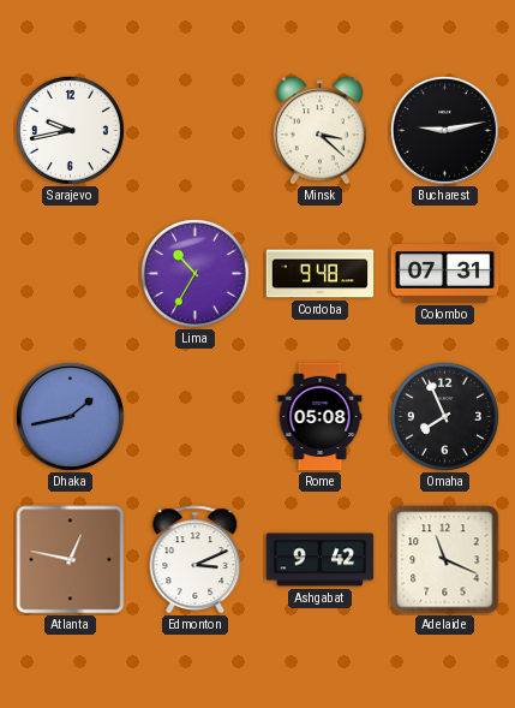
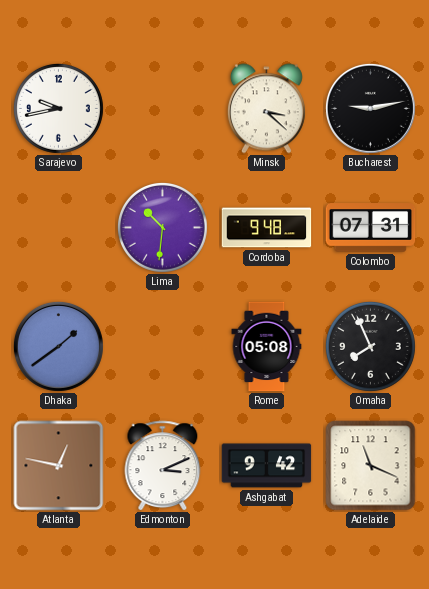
Lima: 10:35 -> 10:31 (162, 227)
Dhaka: 1:43 -> 1:39 (58, 346)
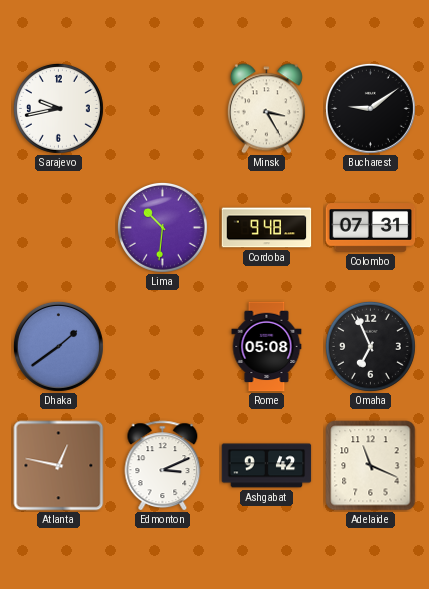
Minsk: 3:22 -> 3:25 (266, 109)
Bucharest: 9:13 -> 9:09 (370, 108)
Omaha: 7:56 -> 6:56 (370, 346)
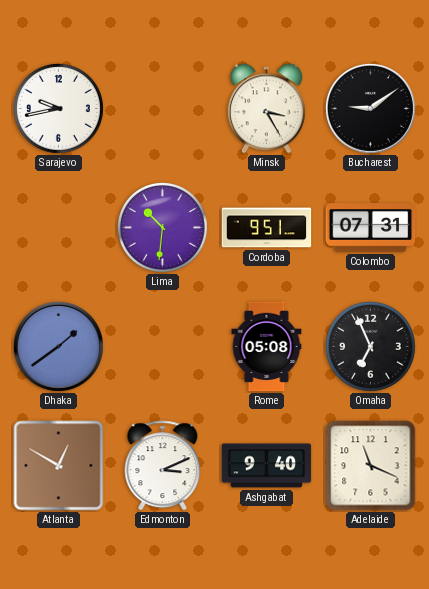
Cordoba: 9:48 -> 9:51 (267, 228)
Atlanta: 12:47 -> 12:50 (59, 466)
Ashgabat: 9:42 -> 9:40 (267, 466)
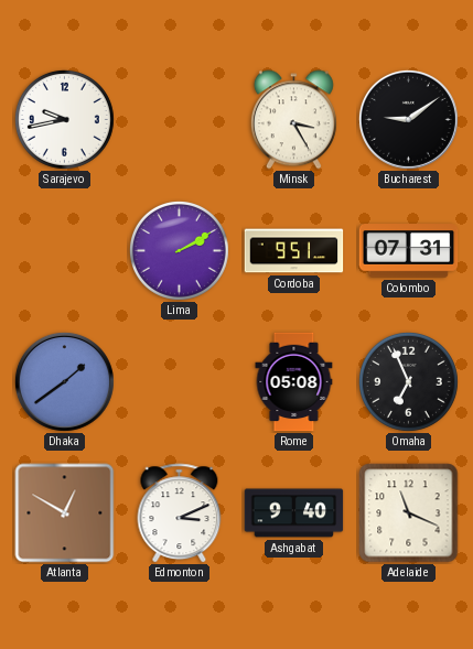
Lima: 10:31 -> 2:10 (179, 250)
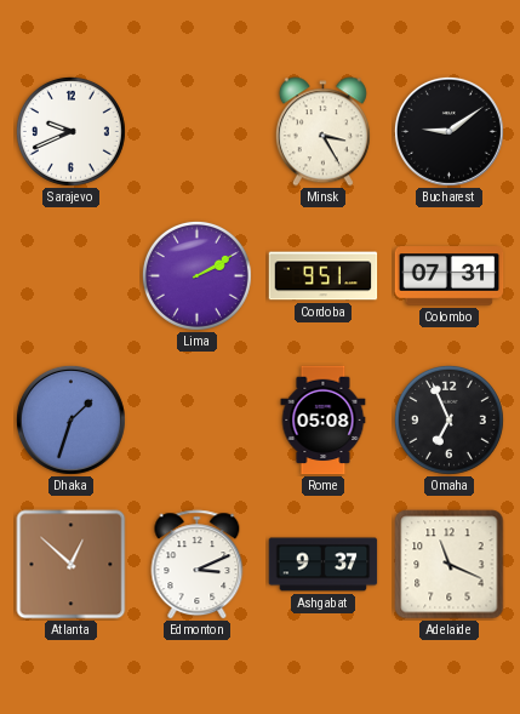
Sarajevo: 9:43 -> 9:41 (70, 131)
Dhaka: 1:39 -> 1:33 (70, 419)
Atlanta: 12:50 -> 12:52 (72, 565)
Ashgabat: 9:40 -> 9:37 (324, 565)
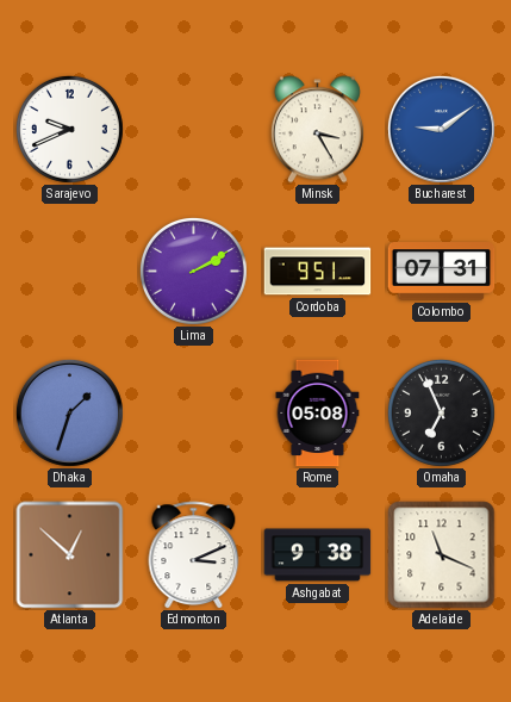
Bucharest dial: black -> blue (441, 129)
Ashgabat: 9:37 -> 9:38 (318, 555)
